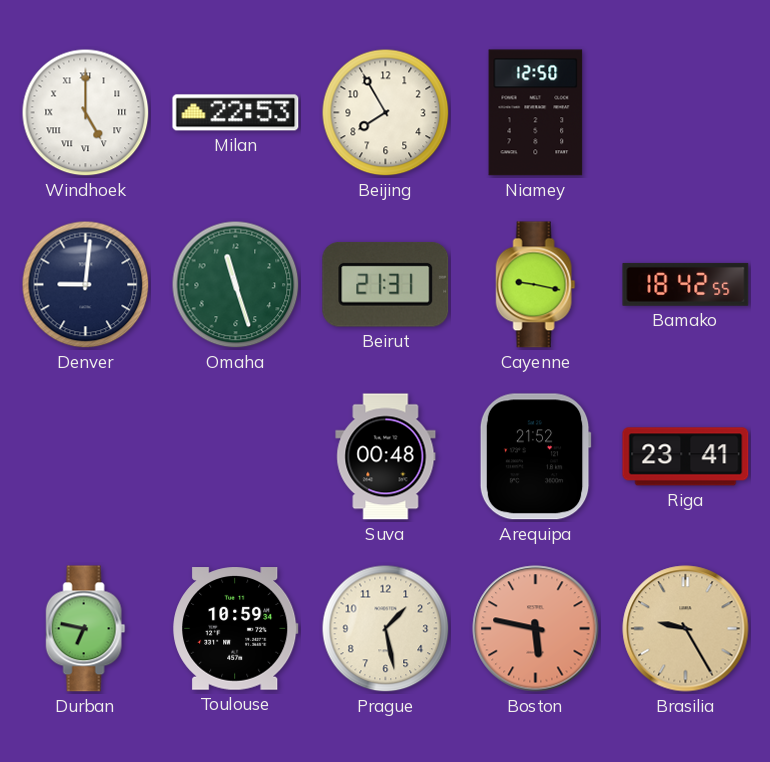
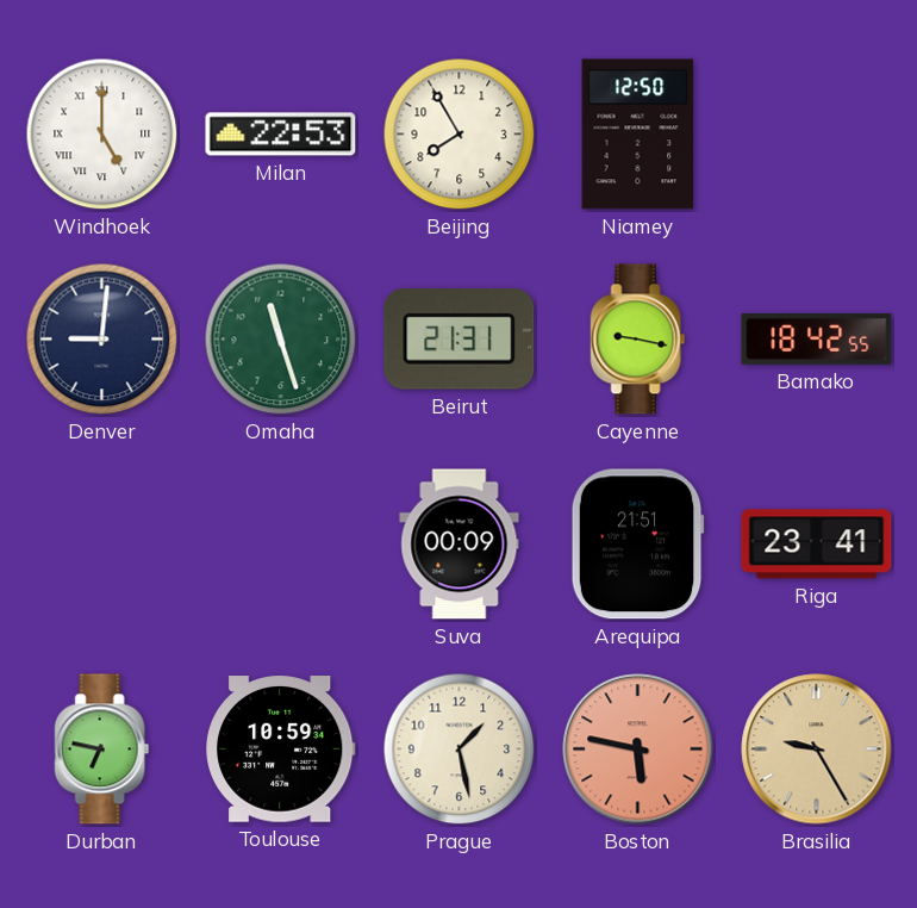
Suva: 00:48 -> 00:09 (460, 545)
Arequipa: 21:52 -> 21:51 (637, 545)
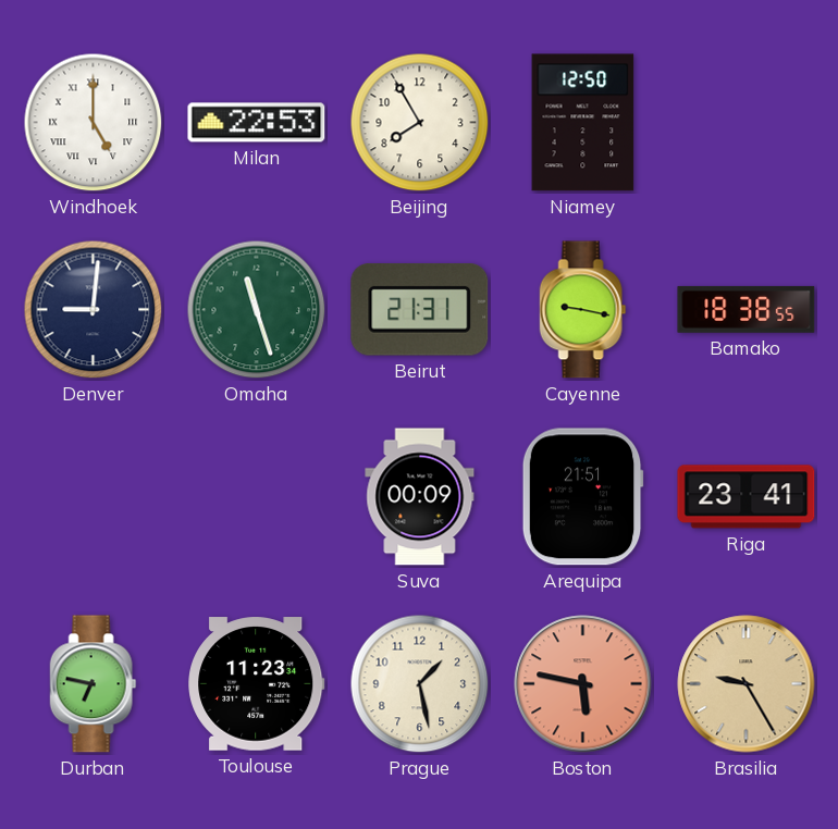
Bamako: 18:42 -> 18:38 (747, 309)
Toulouse: 10:59 -> 11:23 (257, 684)
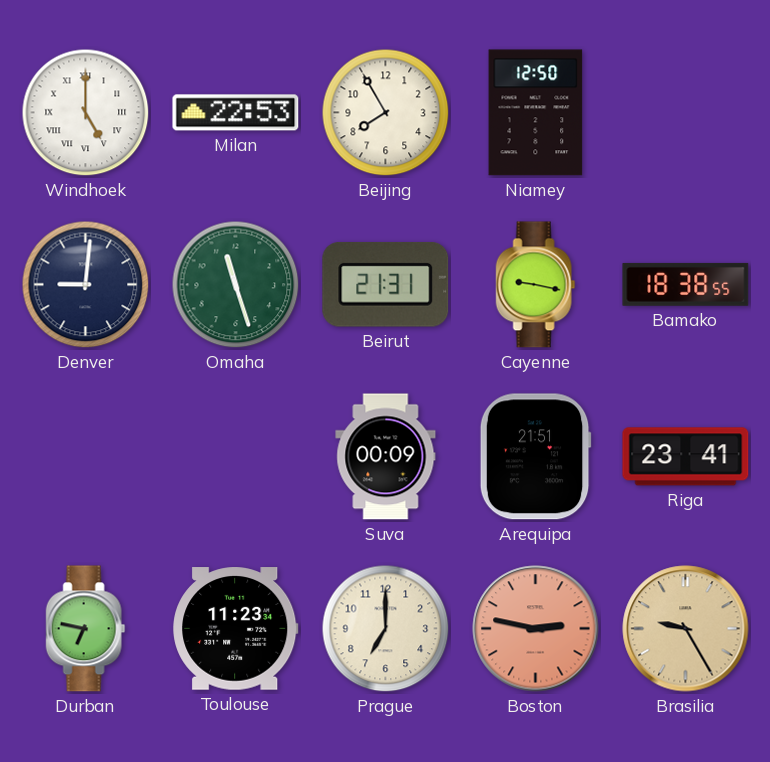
Prague: 1:28 -> 7:00 (386, 629)
Boston: 5:47 -> 2:47 (536, 629)
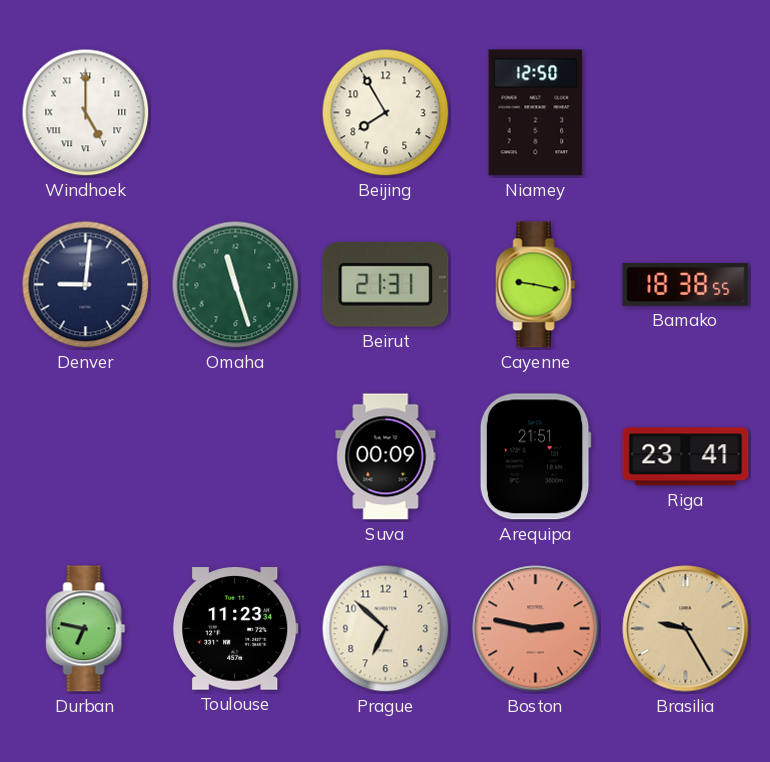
Milan: 22:53 -> none (236, 113)
Prague: 7:00 -> 6:52 (386, 629)
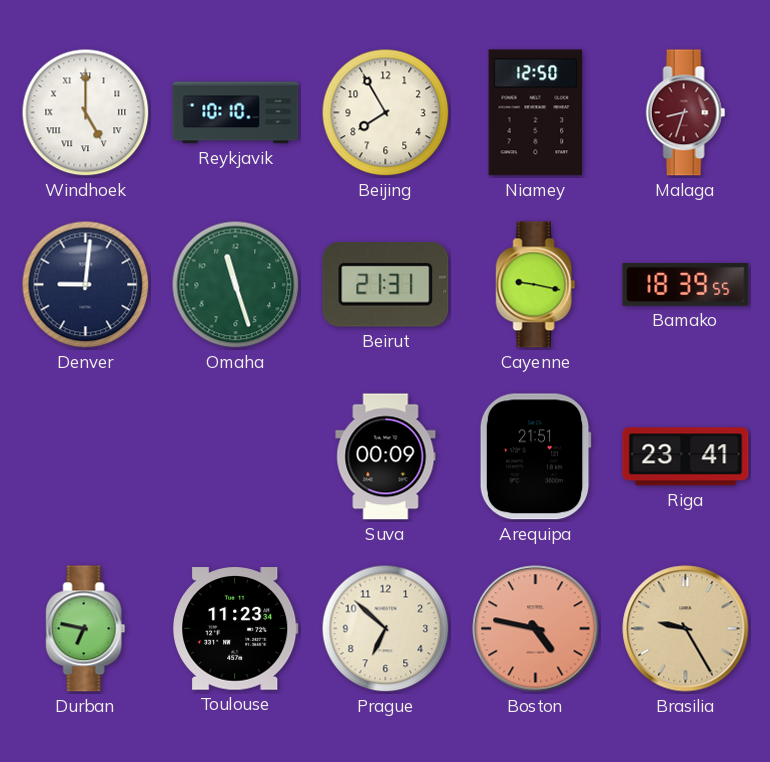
Reykjavik: none -> 10:10 (236, 113)
Malaga: none -> 8:33 (686, 113)
Bamako: 18:38 -> 18:39 (686, 284)
Boston: 2:47 -> 4:47 (536, 629)
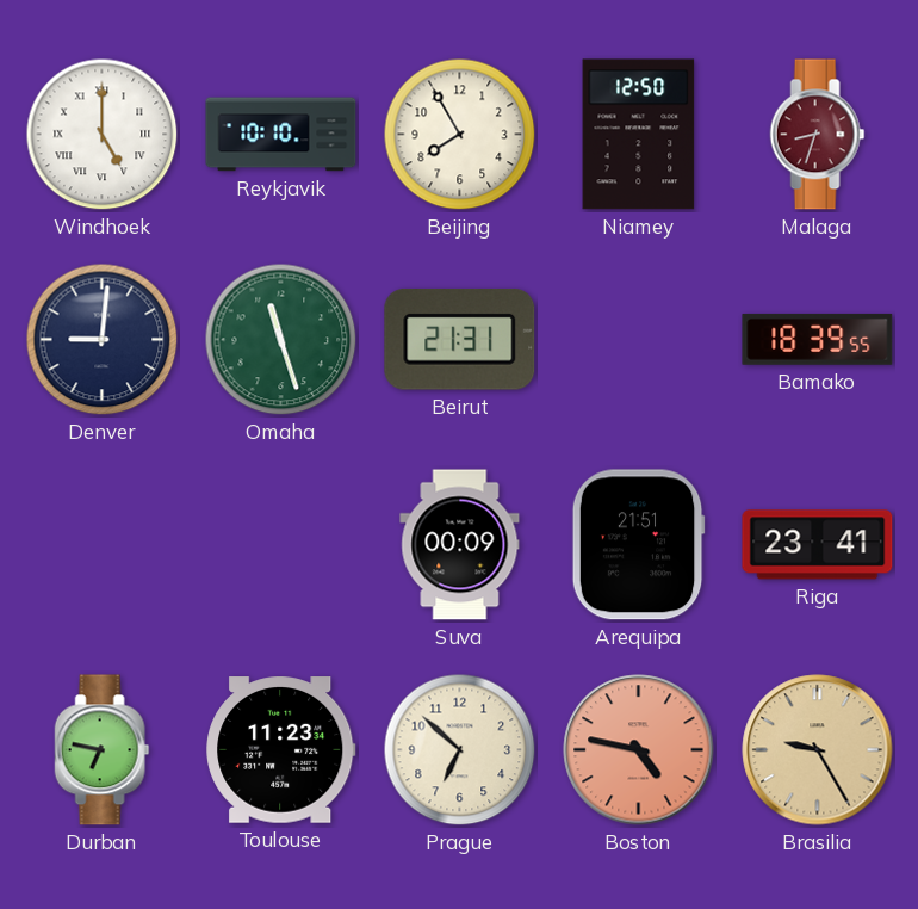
Cayenne: 9:17 -> none (536, 285)
